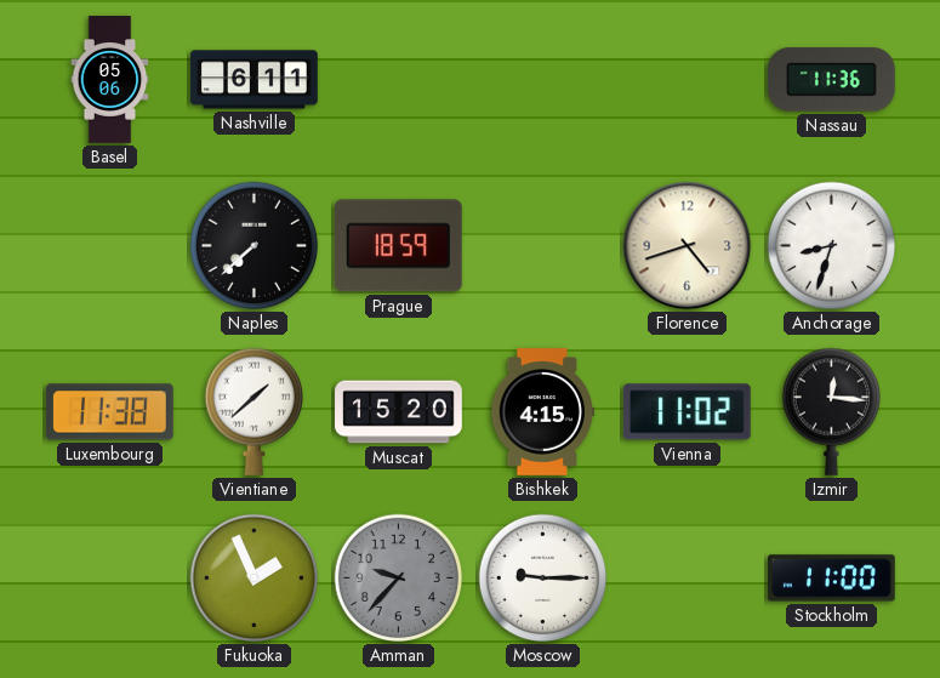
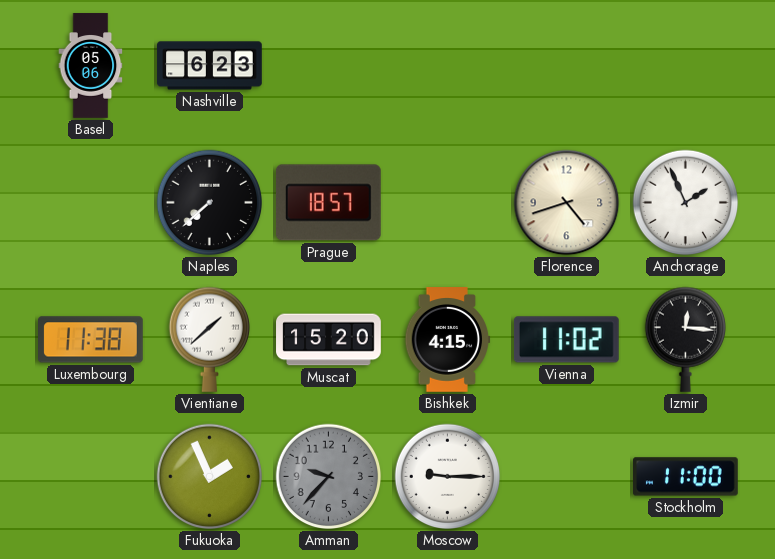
Nashville: 6:11 -> 6:23 (210, 66)
Nassau: 11:36 -> none (831, 80)
Prague: 18:59 -> 18:57 (328, 203)
Anchorage: 8:33 -> 1:56 (686, 203)
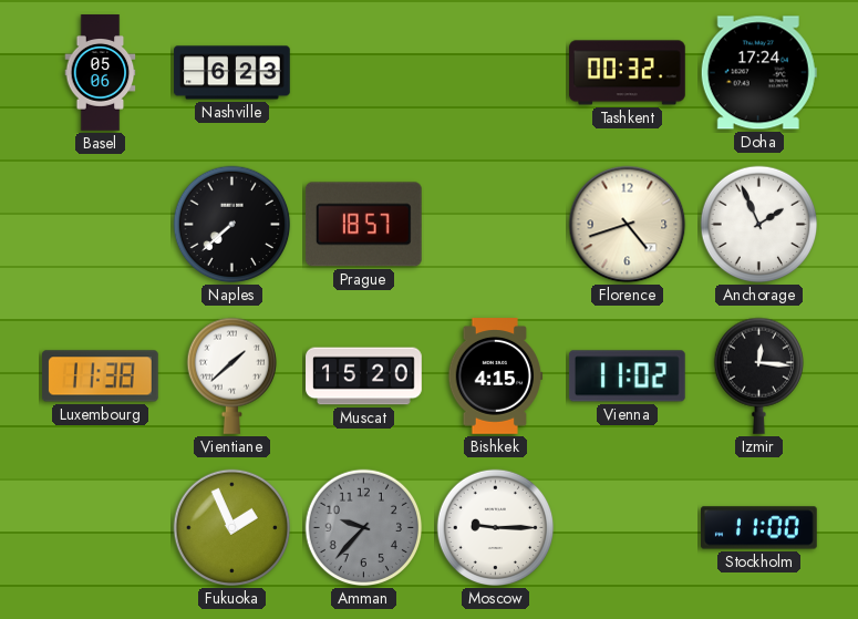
Tashkent: none -> 00:32 (628, 73)
Doha: none -> 17:24 (758, 73)
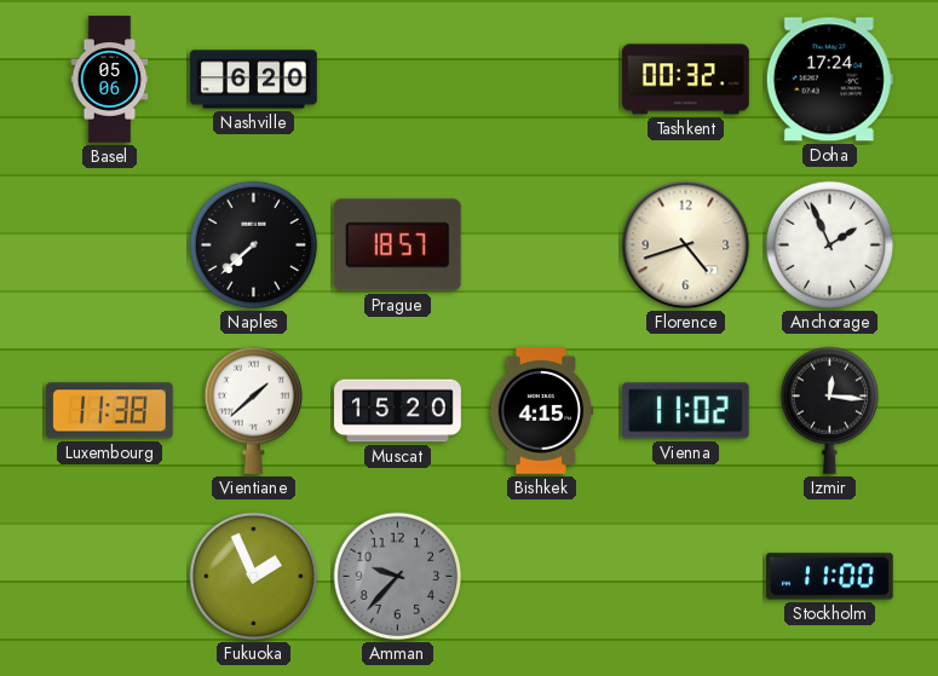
Nashville: 6:23 -> 6:20 (254, 80)
Moscow: 9:15 -> none (496, 528)
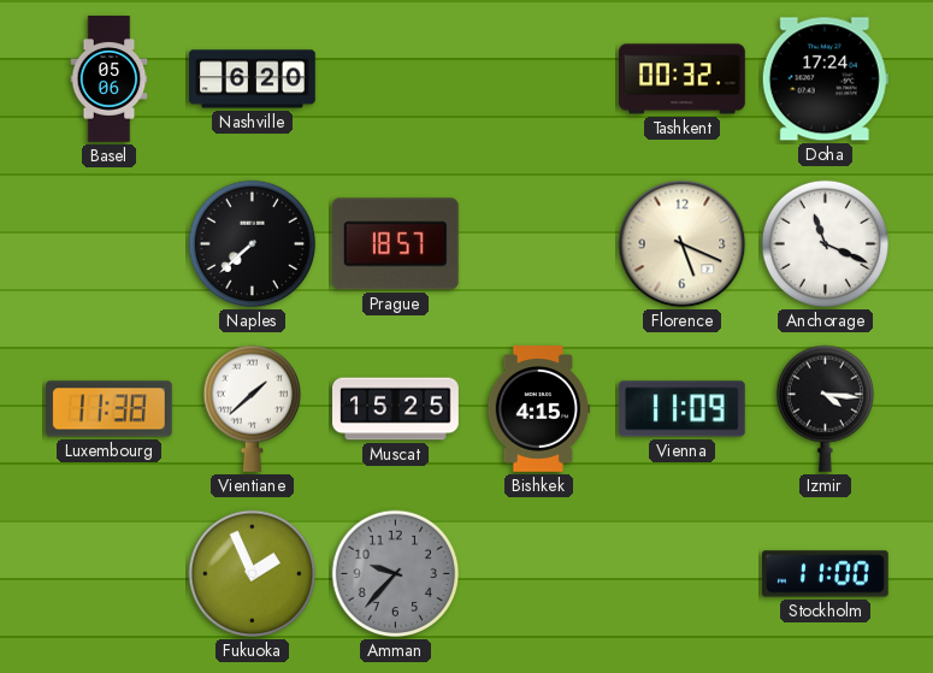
Florence: 4:42 -> 5:19 (683, 244)
Anchorage: 1:56 -> 11:19 (826, 244)
Muscat: 15:20 -> 15:25 (396, 409)
Vienna: 11:02 -> 11:09 (681, 409)
Izmir: 12:16 -> 4:16 (825, 408)
